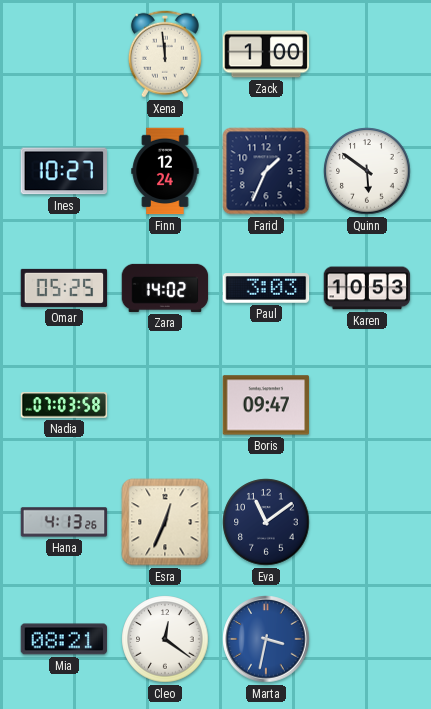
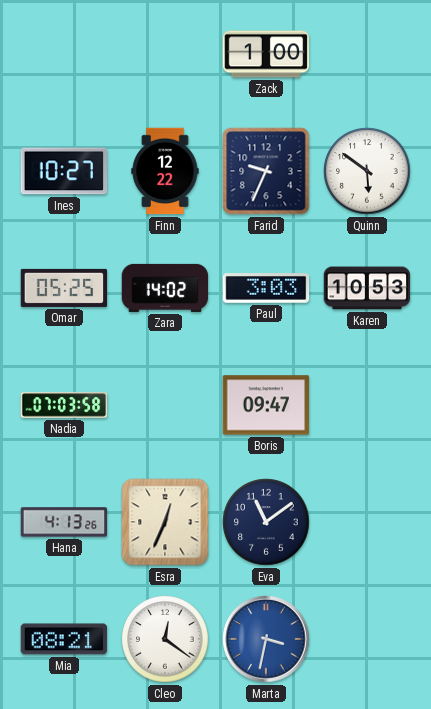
Xena: 11:59 -> none (165, 54)
Finn: 12:24 -> 12:22 (165, 171)
Farid: 1:34 -> 9:34 (266, 171)
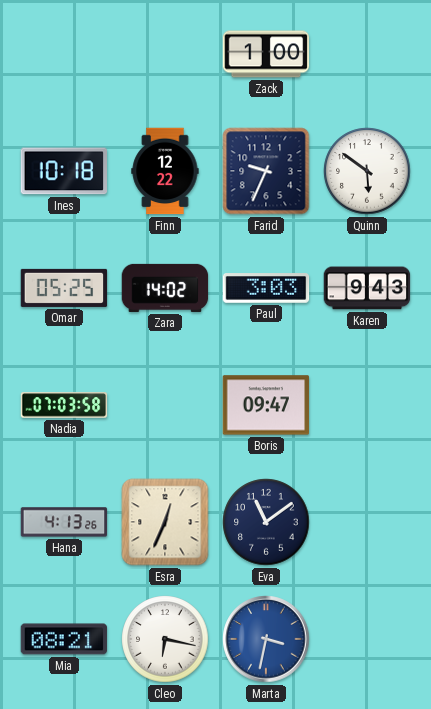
Ines: 10:27 -> 10:18 (63, 171)
Karen: 10:53 -> 9:43 (367, 288)
Cleo: 12:21 -> 6:17 (165, 639)
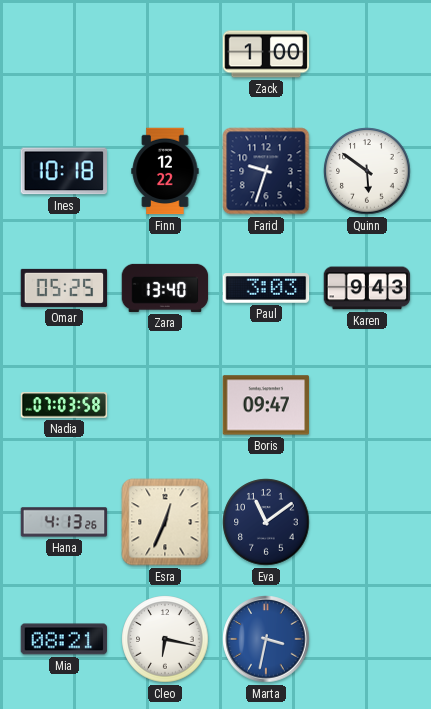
Farid: 9:34 -> 9:33 (266, 171)
Zara: 14:02 -> 13:40 (165, 288)
